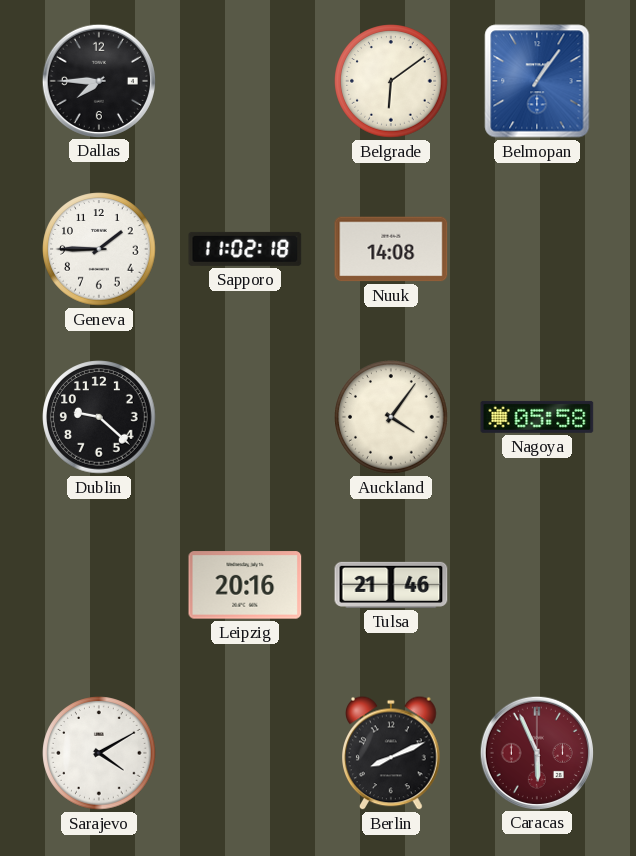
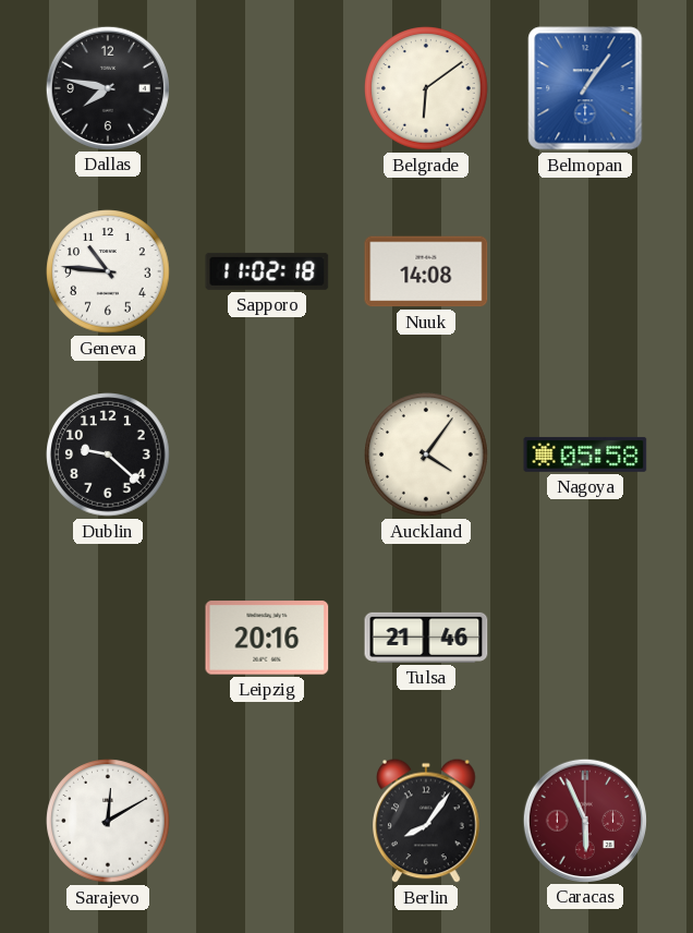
Dallas: 7:45 -> 7:47 (107, 87)
Geneva: 1:45 -> 10:46 (108, 271)
Sarajevo: 4:10 -> 12:10 (108, 821)
Berlin: 8:11 -> 8:06 (427, 821)
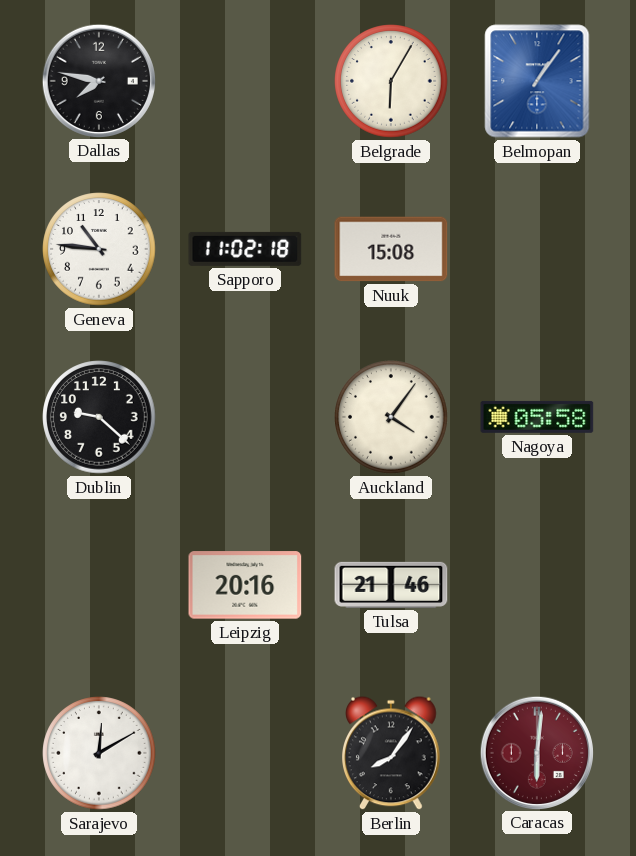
Belgrade: 6:09 -> 6:05 (391, 81)
Nuuk: 14:08 -> 15:08 (391, 249)
Caracas: 5:56 -> 6:01 (536, 752)
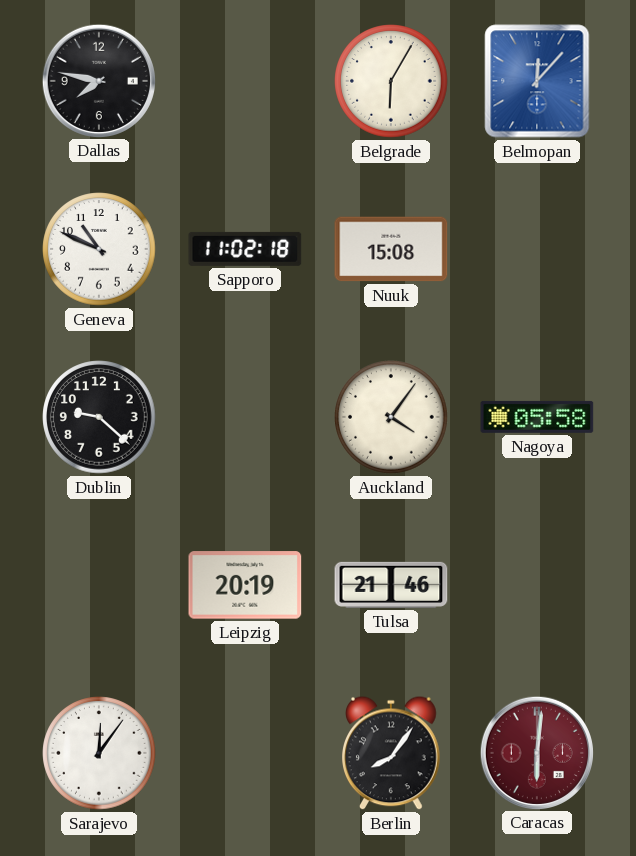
Belmopan: 1:06 -> 12:07 (537, 81)
Geneva: 10:46 -> 10:49 (99, 249)
Leipzig: 20:16 -> 20:19 (245, 585)
Sarajevo: 12:10 -> 12:06 (99, 753)
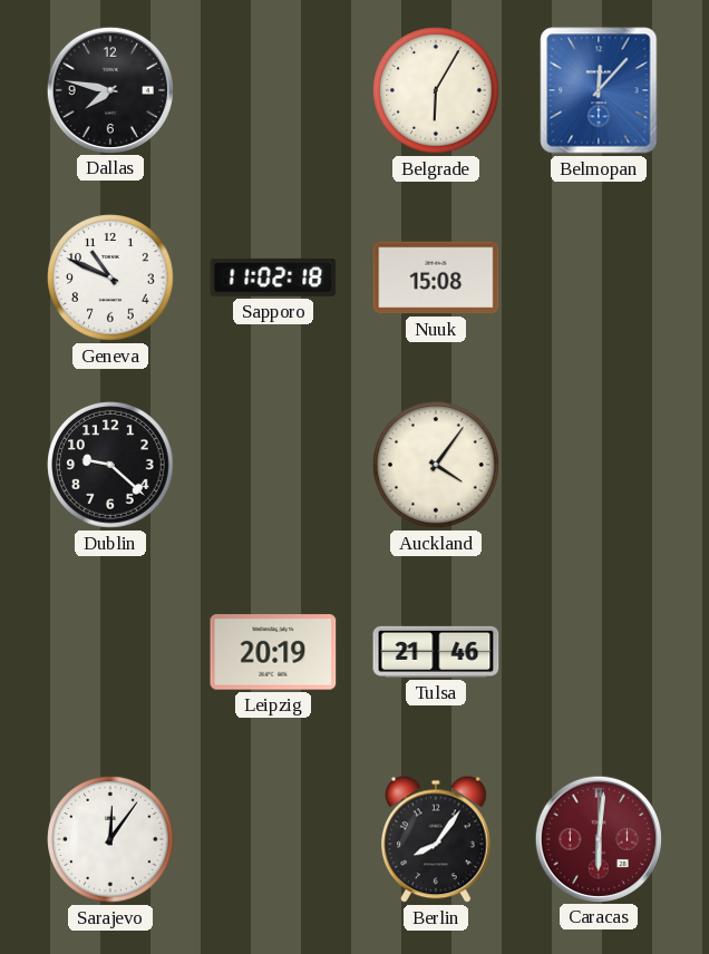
Nagoya: 05:58 -> none (537, 417)
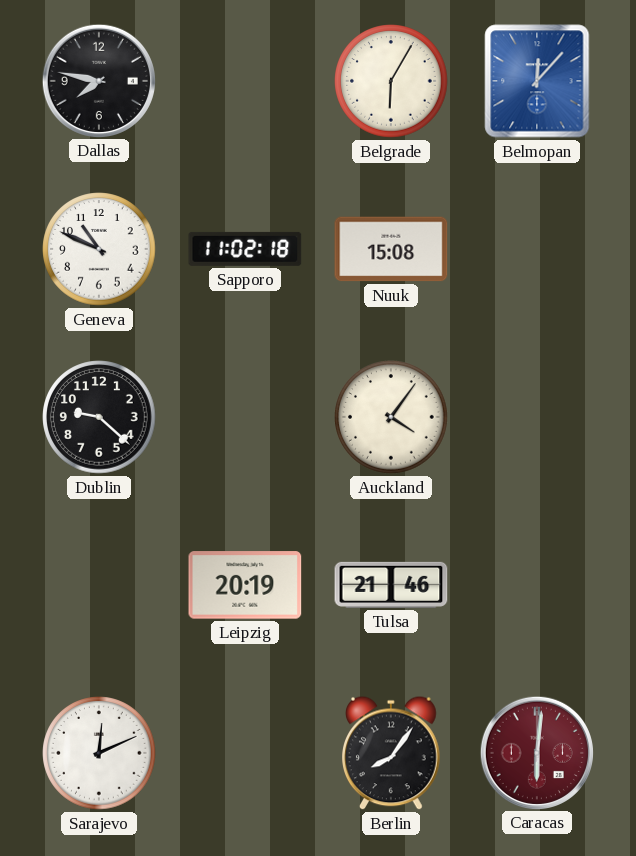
Sarajevo: 12:06 -> 12:11 (99, 753)
